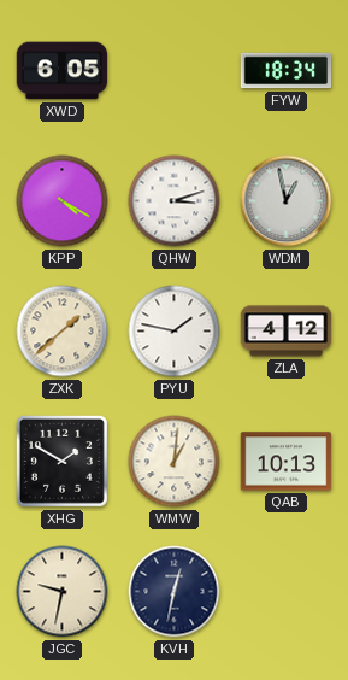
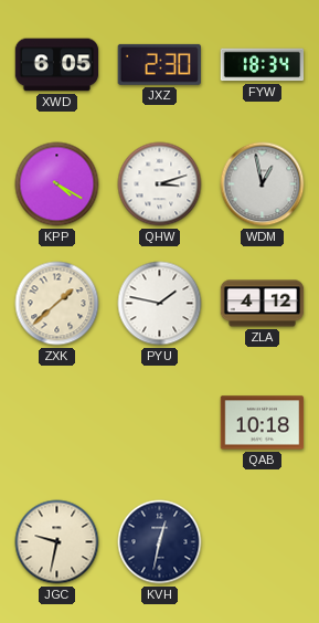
JXZ: none -> 2:30 (159, 64)
XHG: 1:50 -> none (61, 461)
WMW: 1:01 -> none (175, 462)
QAB: 10:13 -> 10:18 (263, 423)
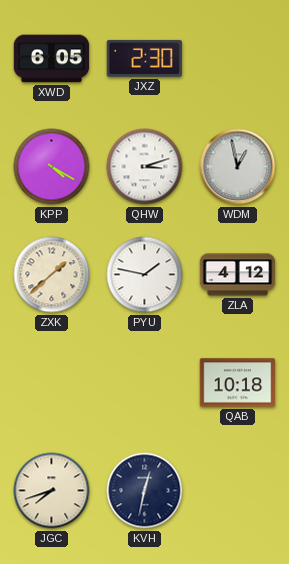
FYW: 18:34 -> none (263, 65)
JGC: 9:32 -> 7:42 (52, 491)
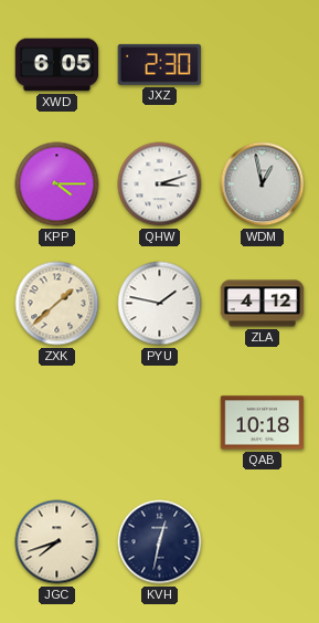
KPP: 4:20 -> 4:15 (57, 184)
